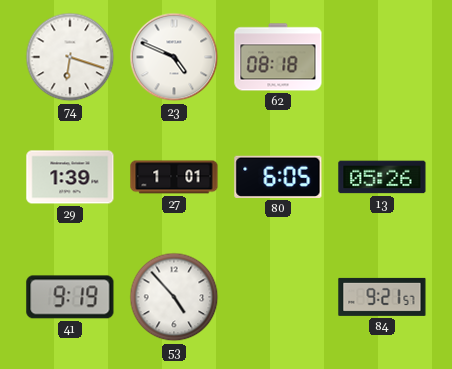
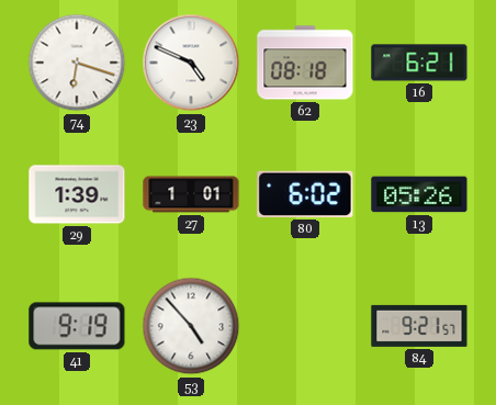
16: none -> 6:21 (419, 63)
80: 6:05 -> 6:02 (305, 194)
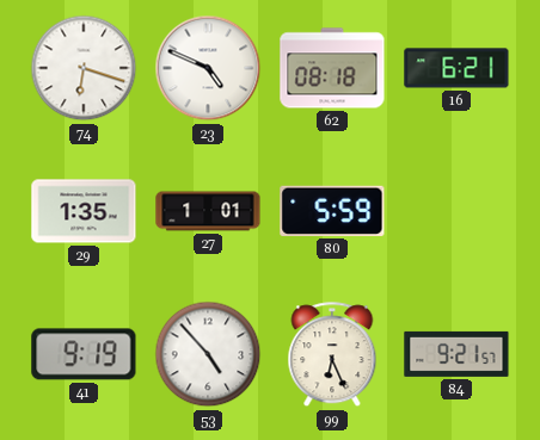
29: 1:39 -> 1:35 (84, 211)
80: 6:02 -> 5:59 (332, 211)
13: 05:26 -> none (419, 194)
99: none -> 6:26 (332, 355)
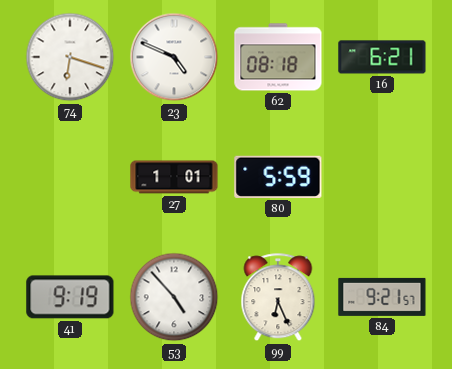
29: 1:35 -> none (84, 211)
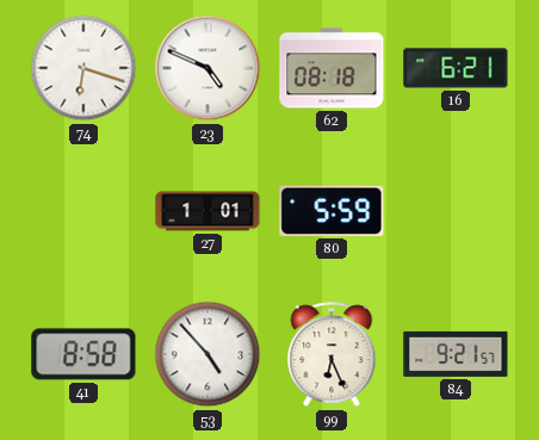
41: 9:19 -> 8:58 (83, 354)
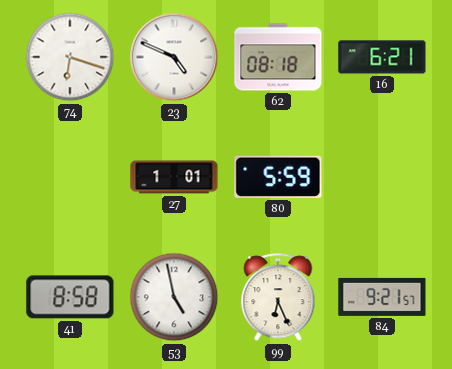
53: 4:53 -> 4:58 (174, 297)
